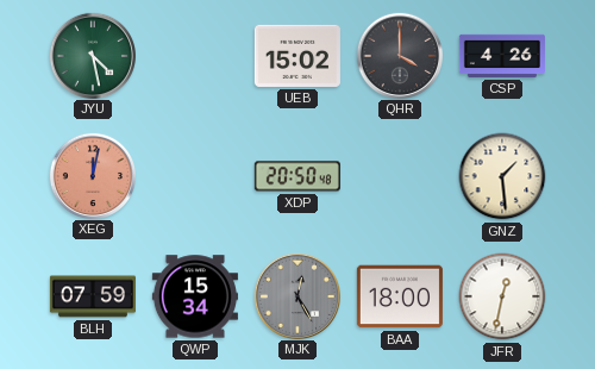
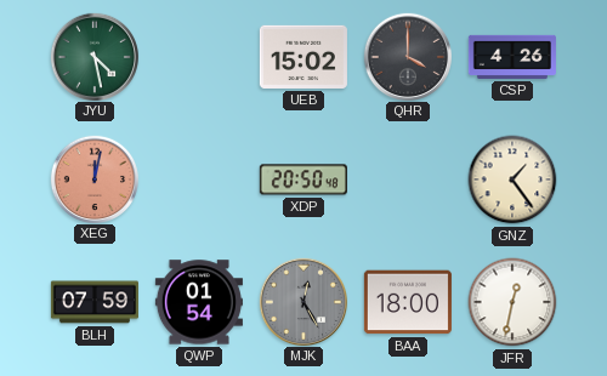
GNZ: 1:29 -> 1:24 (512, 180)
QWP: 15:34 -> 01:54 (199, 302)
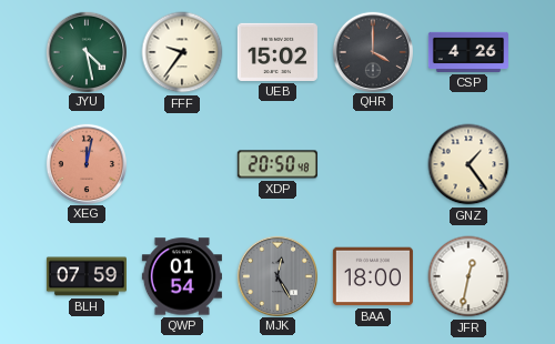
FFF: none -> 9:36 (182, 52)
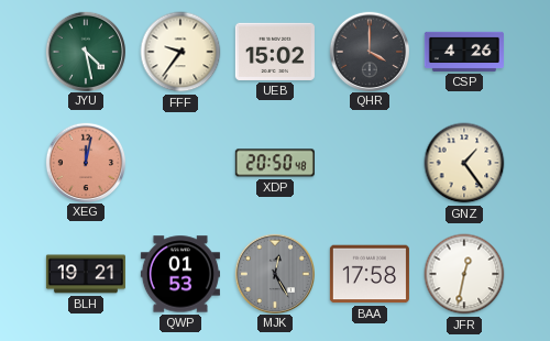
BLH: 07:59 -> 19:21 (86, 274)
QWP: 01:54 -> 01:53 (180, 274)
BAA: 18:00 -> 17:58 (370, 274)
